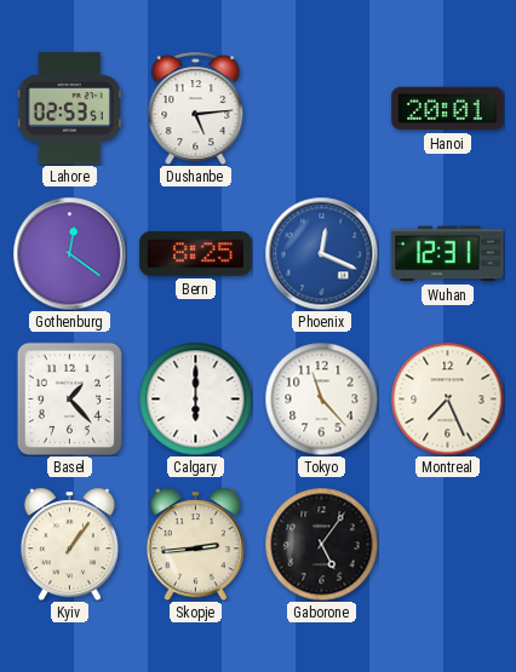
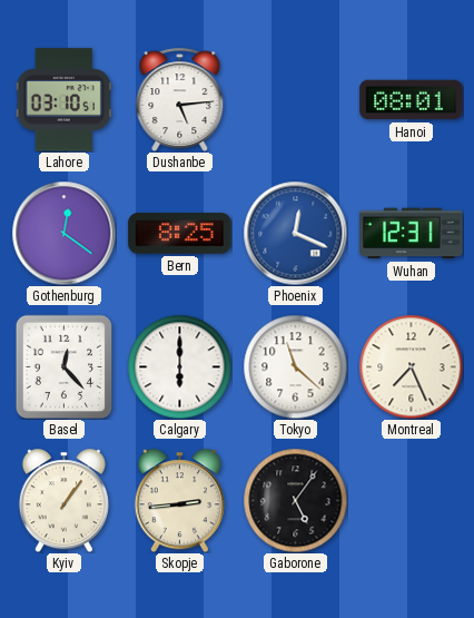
Lahore: 02:53 -> 03:10 (63, 100)
Hanoi: 20:01 -> 08:01 (412, 100)
Basel: 1:23 -> 12:23 (63, 366)
Tokyo: 11:23 -> 11:22 (295, 366)
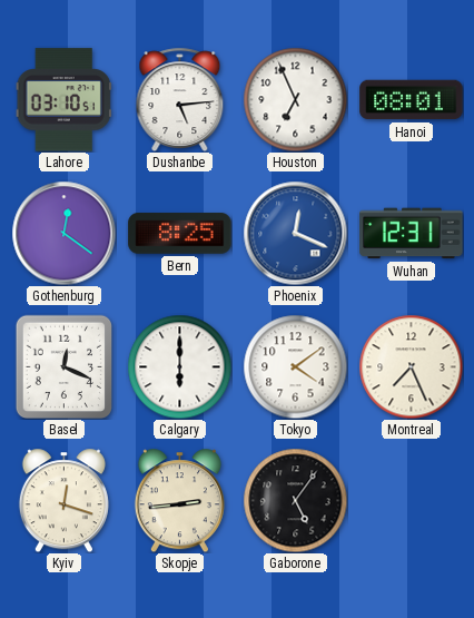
Houston: none -> 6:56 (295, 99)
Basel: 12:23 -> 12:19 (63, 366)
Tokyo: 11:22 -> 4:09 (295, 366)
Kyiv: 1:06 -> 12:18 (63, 500)
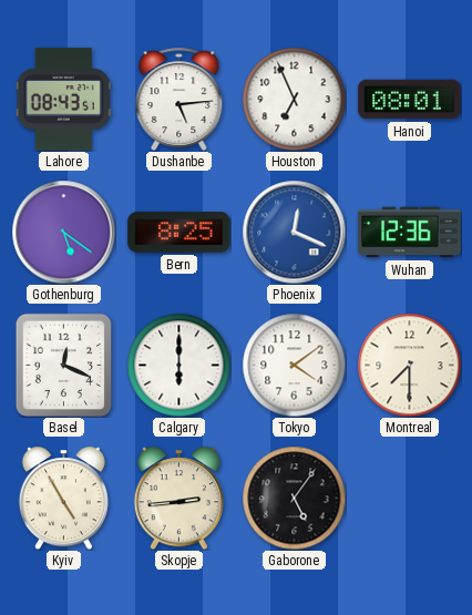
Lahore: 03:10 -> 08:43 (63, 100)
Gothenburg: 12:21 -> 5:21 (63, 232)
Wuhan: 12:31 -> 12:36 (410, 233)
Montreal: 7:26 -> 7:30 (409, 365)
Kyiv: 12:18 -> 4:55 (63, 498)
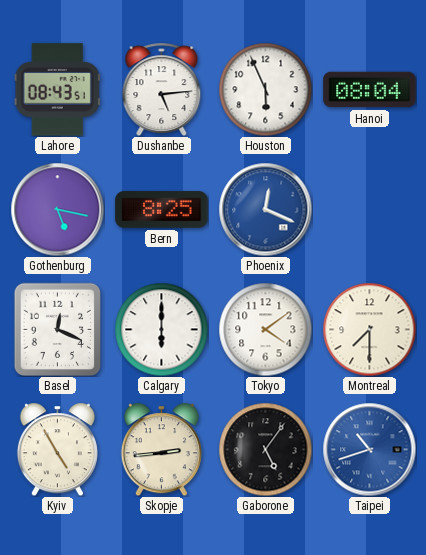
Houston: 6:56 -> 5:56 (265, 89)
Hanoi: 08:01 -> 08:04 (370, 90)
Gothenburg: 5:21 -> 5:17 (57, 209)
Wuhan: 12:36 -> none (410, 233)
Taipei: none -> 10:42 (369, 449)
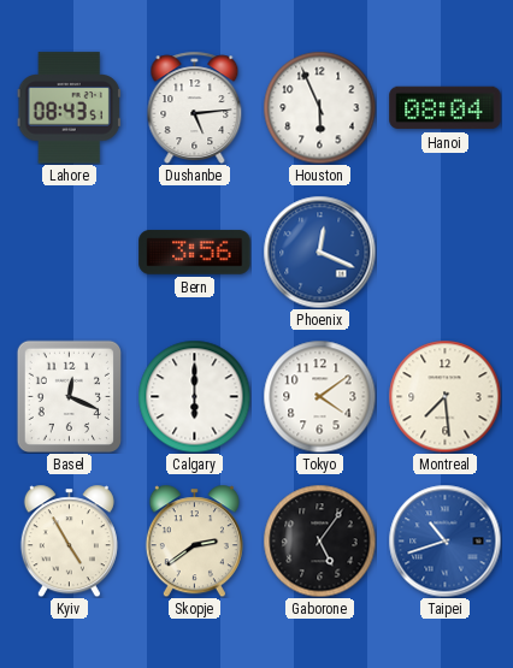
Gothenburg: 5:17 -> none (57, 209)
Bern: 8:25 -> 3:56 (195, 253)
Montreal: 7:30 -> 7:29 (444, 396)
Skopje: 2:44 -> 2:39 (194, 540)
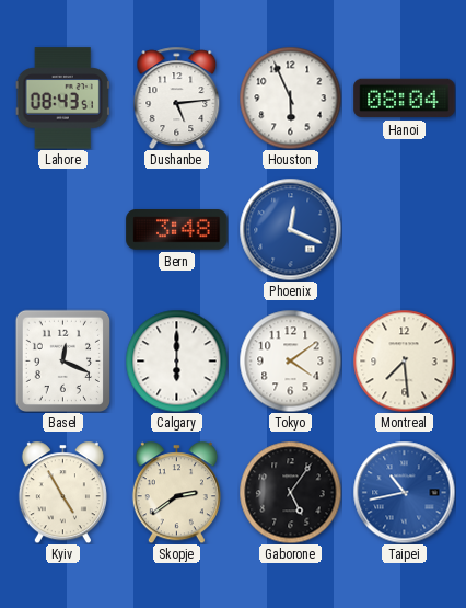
Bern: 3:56 -> 3:48 (177, 230)
Taipei: 10:42 -> 10:43 (404, 492)
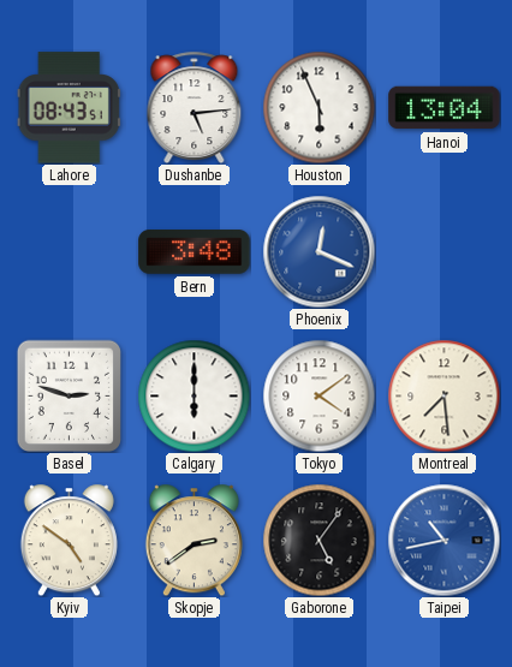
Hanoi: 08:04 -> 13:04 (445, 108)
Basel: 12:19 -> 2:48 (69, 395)
Kyiv: 4:55 -> 4:51 (69, 540)
